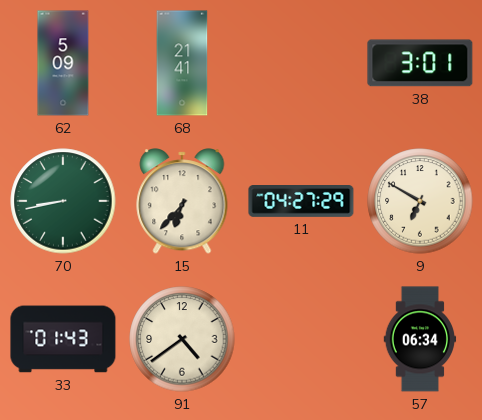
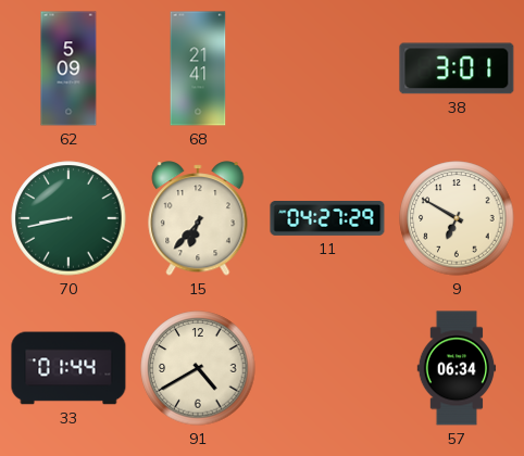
33: 01:43 -> 01:44 (68, 368)
91: 4:39 -> 4:40 (198, 368)
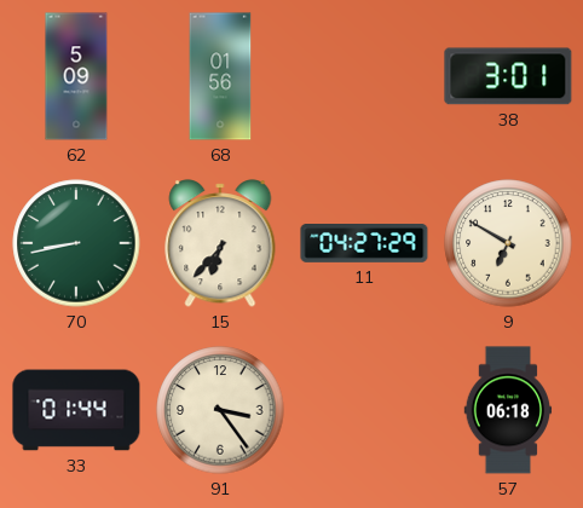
68: 21:41 -> 01:56 (220, 76)
91: 4:40 -> 3:24 (220, 410)
57: 06:34 -> 06:18 (508, 410)
